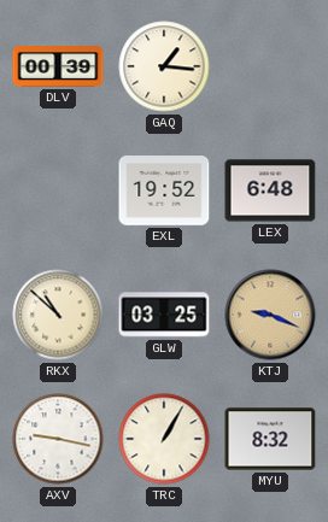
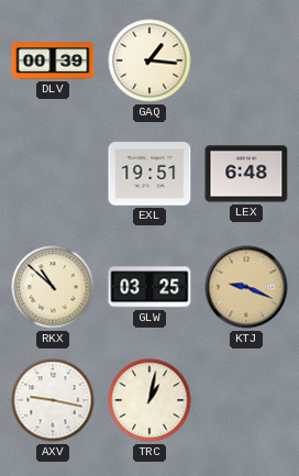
EXL: 19:52 -> 19:51 (149, 174)
TRC: 1:05 -> 1:02 (149, 400)
MYU: 8:32 -> none (270, 439)
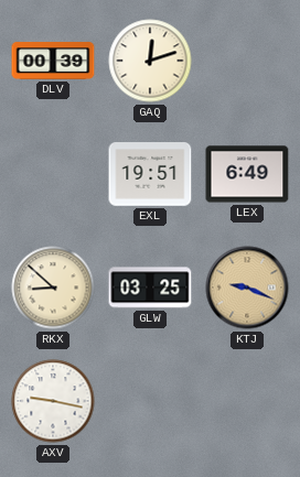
GAQ: 1:16 -> 12:12 (150, 61)
LEX: 6:48 -> 6:49 (247, 174)
RKX: 10:52 -> 8:52 (53, 288)
TRC: 1:02 -> none (149, 400)
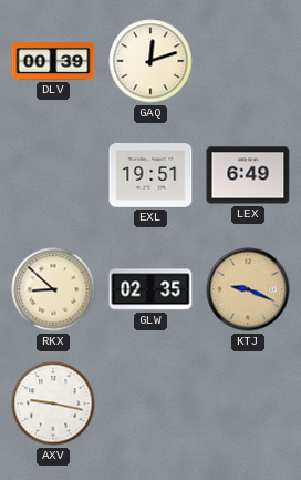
GLW: 03:25 -> 02:35 (150, 289)
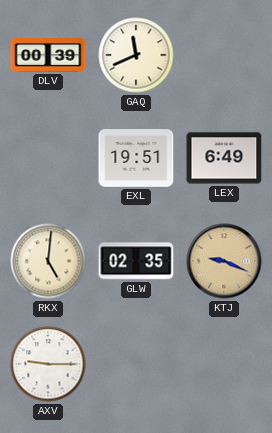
GAQ: 12:12 -> 11:41 (136, 55)
RKX: 8:52 -> 5:01 (48, 261)
AXV: 9:17 -> 9:15 (48, 364)
